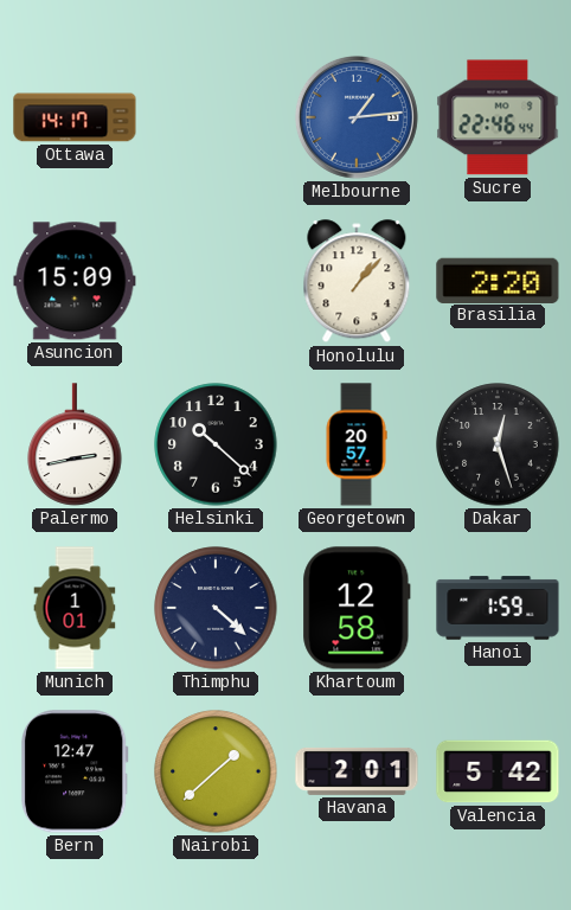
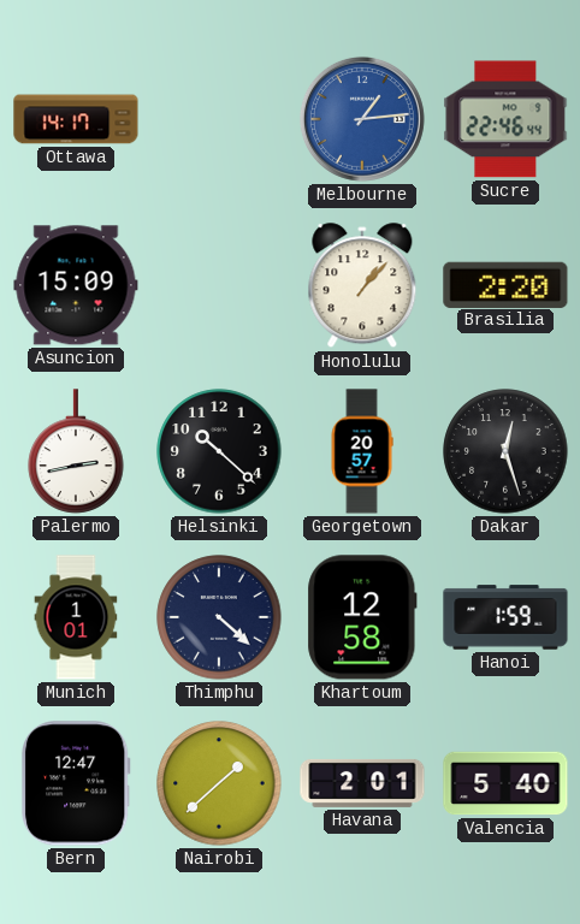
Valencia: 5:42 -> 5:40 (505, 783)
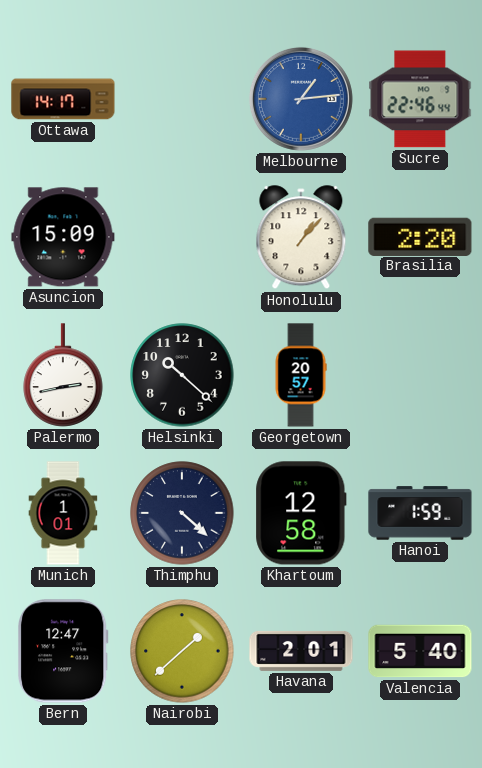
Dakar: 12:27 -> none (505, 451)
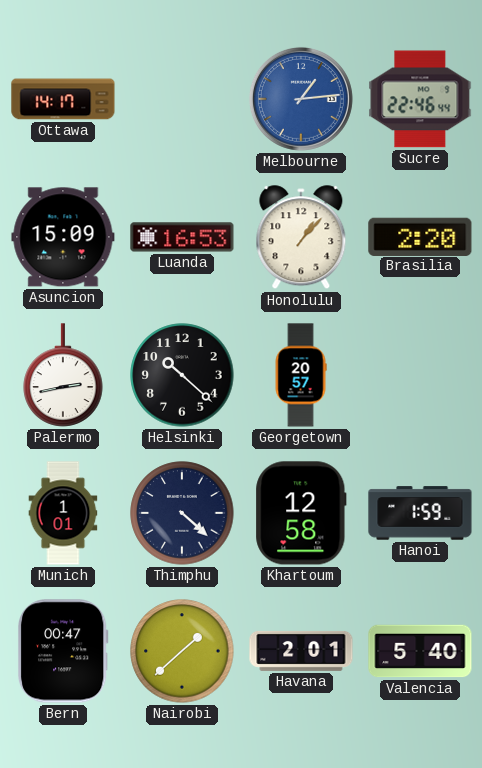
Luanda: none -> 16:53 (182, 237)
Bern: 12:47 -> 00:47 (63, 651)
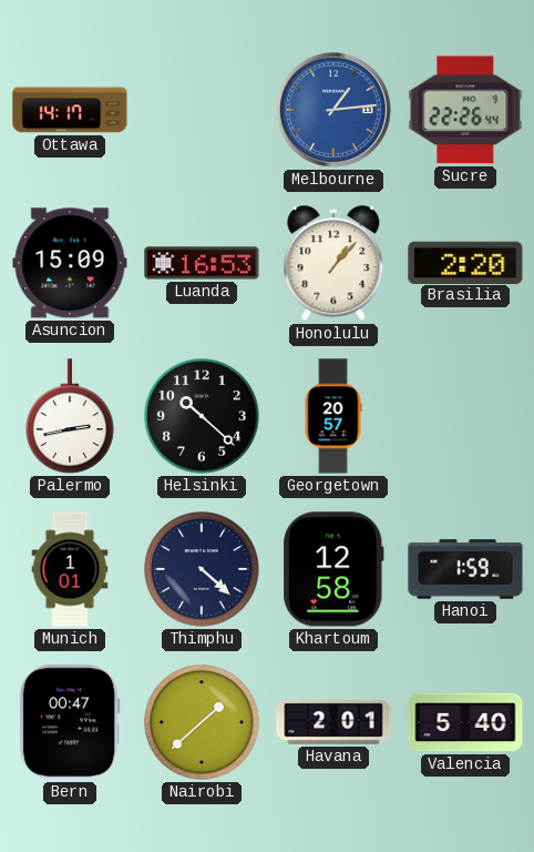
Sucre: 22:46 -> 22:26 (465, 110)
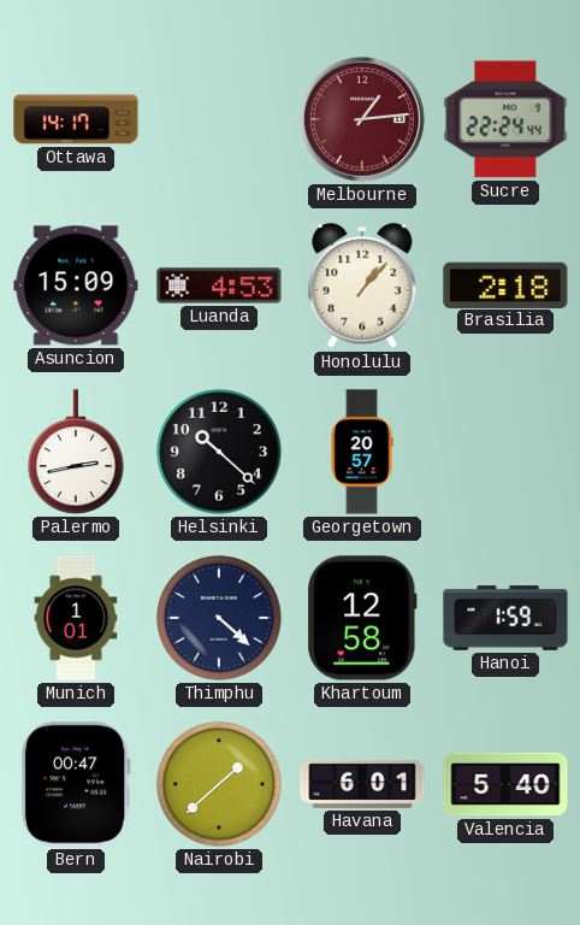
Melbourne dial: blue -> burgundy (362, 119)
Sucre: 22:26 -> 22:24 (505, 119)
Luanda: 16:53 -> 4:53 (219, 285)
Brasilia: 2:20 -> 2:18 (505, 284)
Havana: 2:01 -> 6:01 (362, 784)
